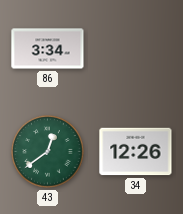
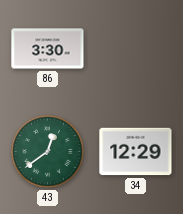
86: 3:34 -> 3:30 (48, 49)
34: 12:26 -> 12:29 (136, 152)
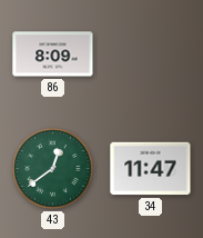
86: 3:30 -> 8:09 (53, 54)
34: 12:29 -> 11:47 (151, 169)
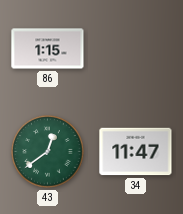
86: 8:09 -> 1:15 (48, 49)
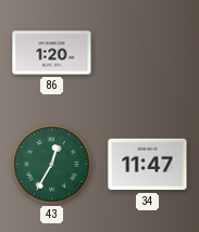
86: 1:15 -> 1:20 (52, 53)
43: 12:39 -> 12:35 (52, 165)
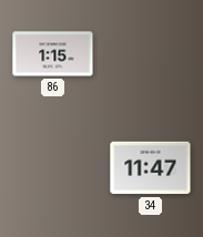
86: 1:20 -> 1:15 (53, 54)
43: 12:35 -> none (52, 165)
